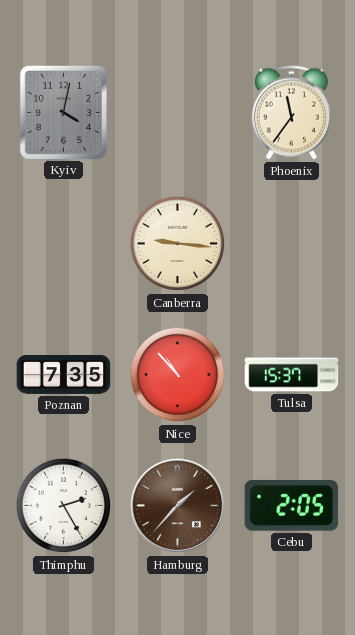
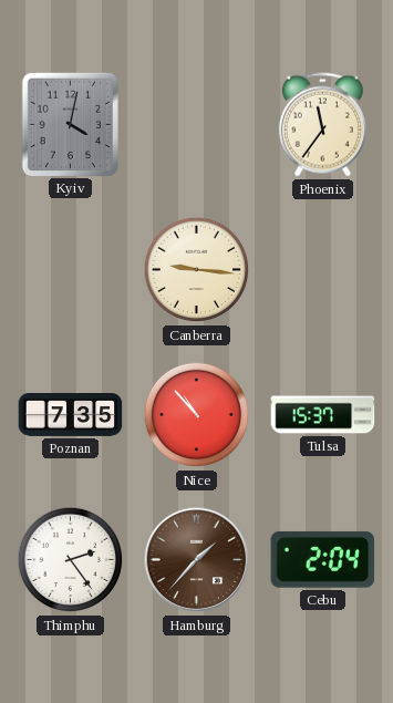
Thimphu: 2:25 -> 2:24 (71, 560)
Cebu: 2:05 -> 2:04 (323, 559)
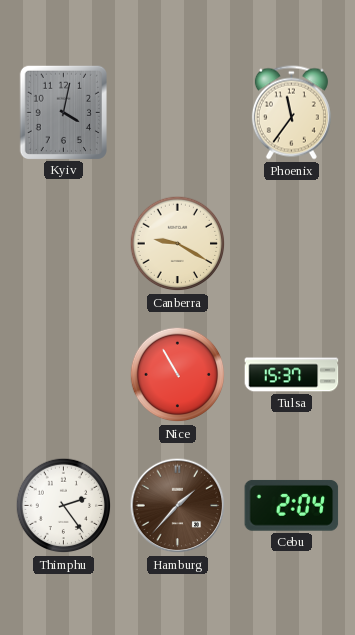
Canberra: 9:16 -> 9:20 (178, 244)
Poznan: 7:35 -> none (71, 415)
Nice: 10:53 -> 10:55 (178, 375)
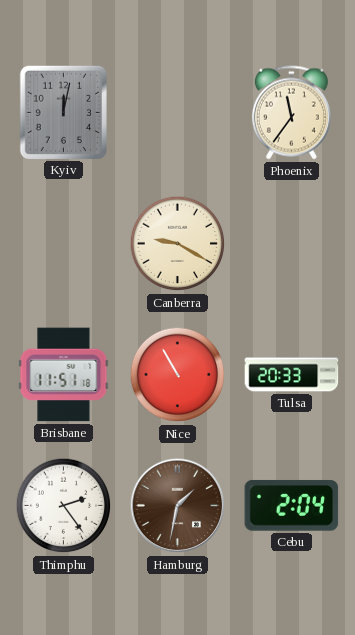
Kyiv: 4:02 -> 12:02 (63, 112)
Brisbane: none -> 11:51 (64, 375)
Tulsa: 15:37 -> 20:33 (292, 375)
Hamburg: 1:37 -> 1:32 (178, 506)
